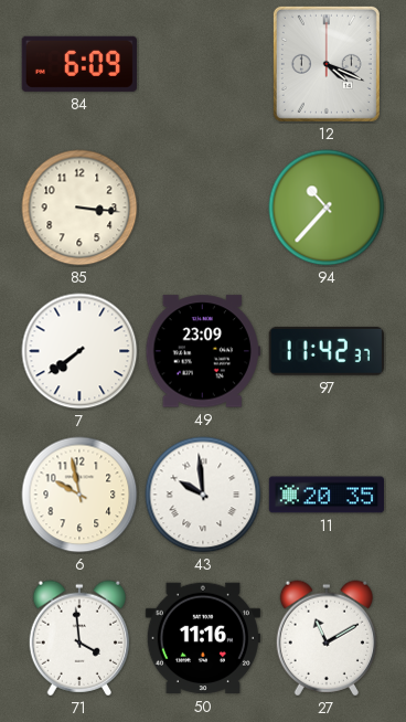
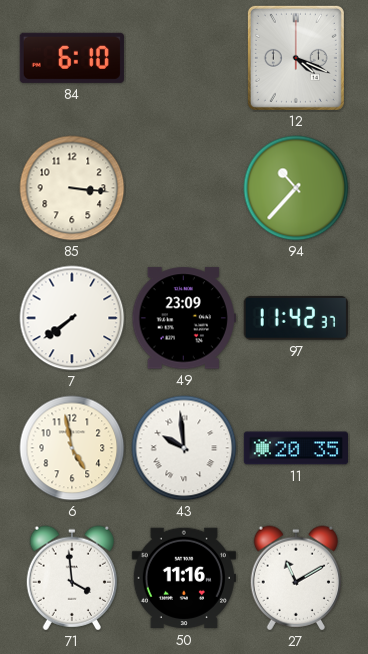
84: 6:09 -> 6:10 (72, 58)
6: 9:58 -> 4:58 (72, 448)
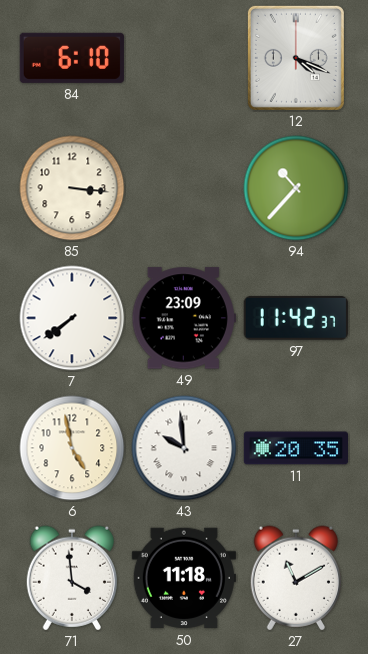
50: 11:16 -> 11:18 (184, 578)
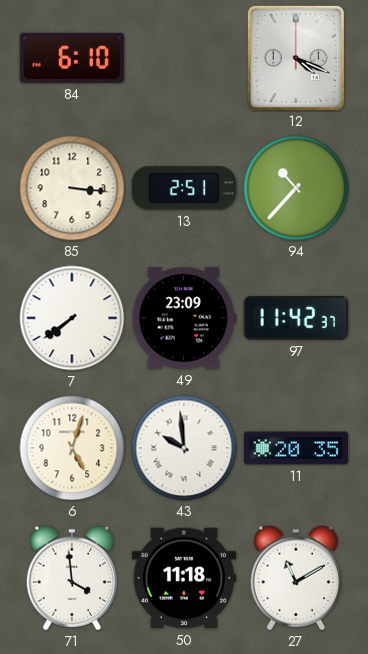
13: none -> 2:51 (184, 188)
6: 4:58 -> 5:03 (72, 448)
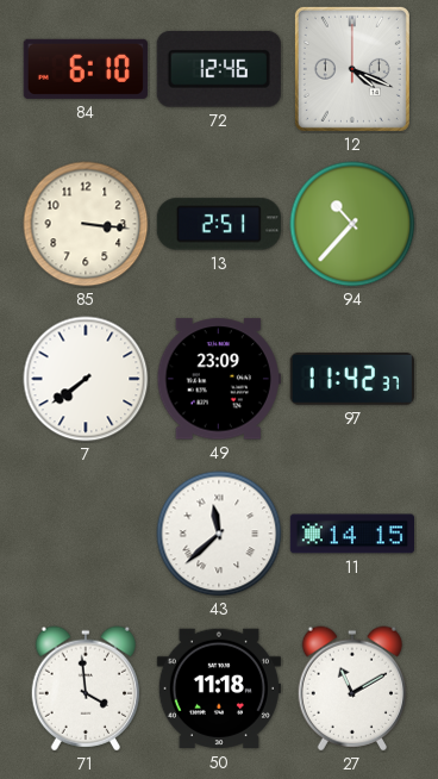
72: none -> 12:46 (219, 69)
6: 5:03 -> none (72, 448)
43: 9:59 -> 11:38 (219, 534)
11: 20:35 -> 14:15 (351, 534)
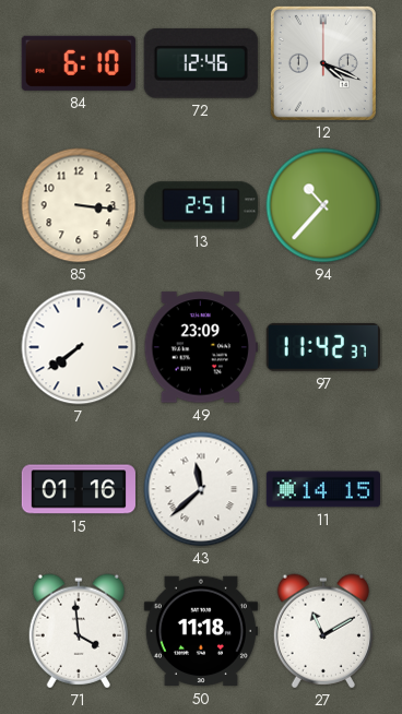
15: none -> 01:16 (78, 489)
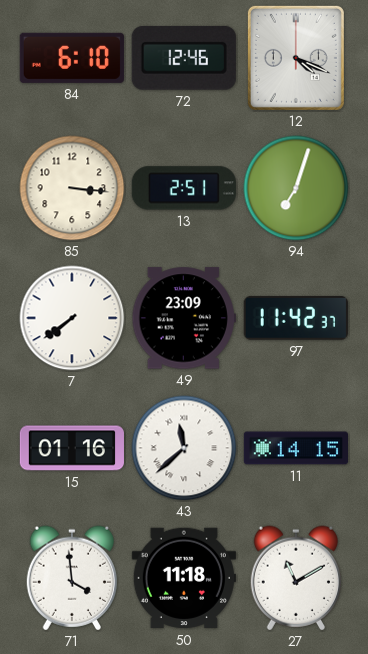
94: 10:37 -> 7:03 (296, 188)
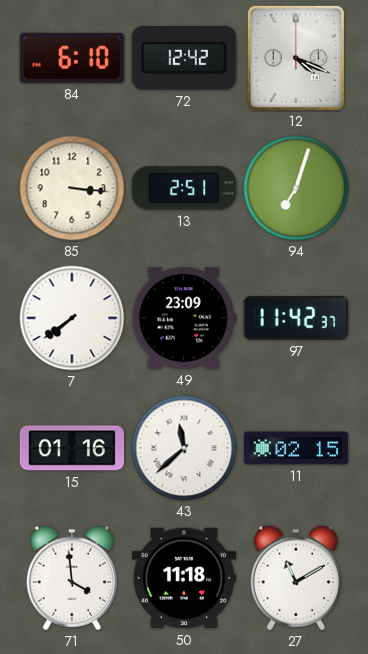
72: 12:46 -> 12:42 (184, 58)
11: 14:15 -> 02:15 (295, 448)
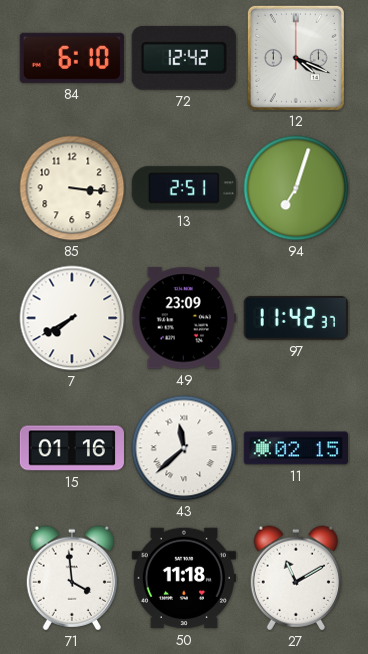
7: 7:39 -> 7:40 (72, 318)
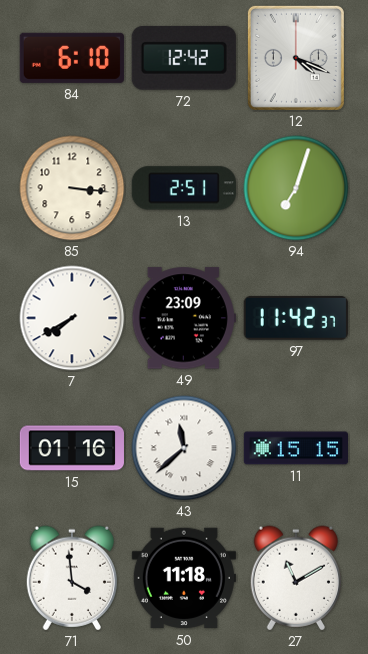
11: 02:15 -> 15:15 (295, 448)
